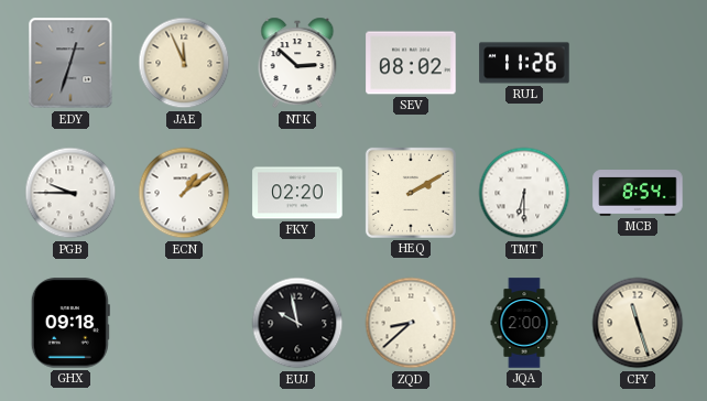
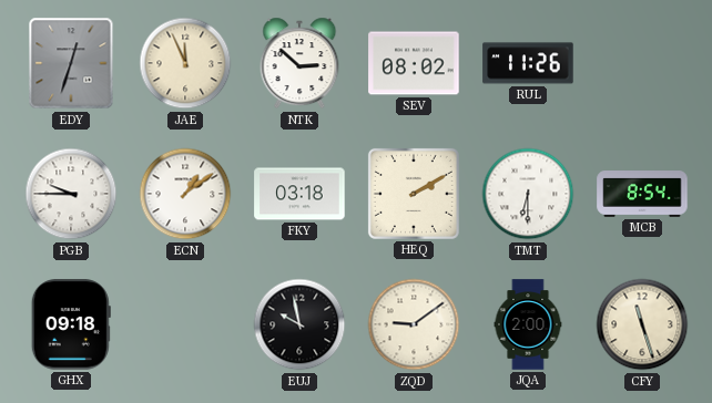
FKY: 02:20 -> 03:18 (299, 194)
ZQD: 8:38 -> 9:09 (414, 324)
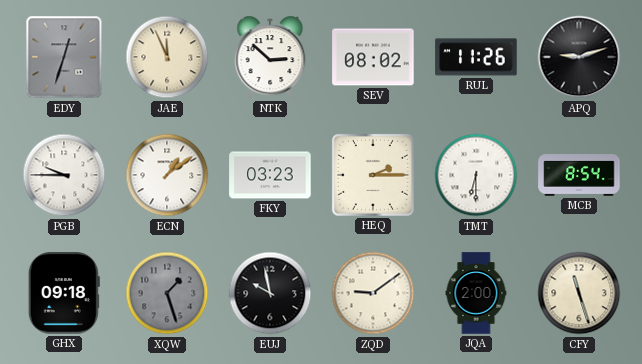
APQ: none -> 9:12 (579, 57)
FKY: 03:18 -> 03:23 (270, 175)
HEQ: 2:10 -> 2:15 (373, 175)
XQW: none -> 1:27 (167, 293)
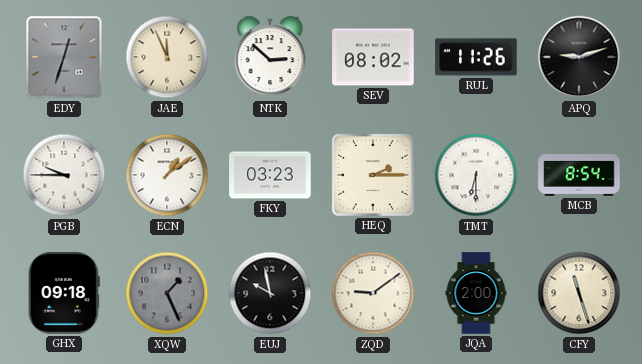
XQW: 1:27 -> 1:26 (167, 293)
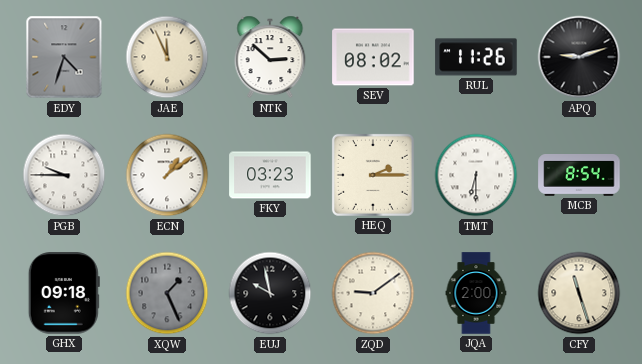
EDY: 12:33 -> 4:33 (64, 57)
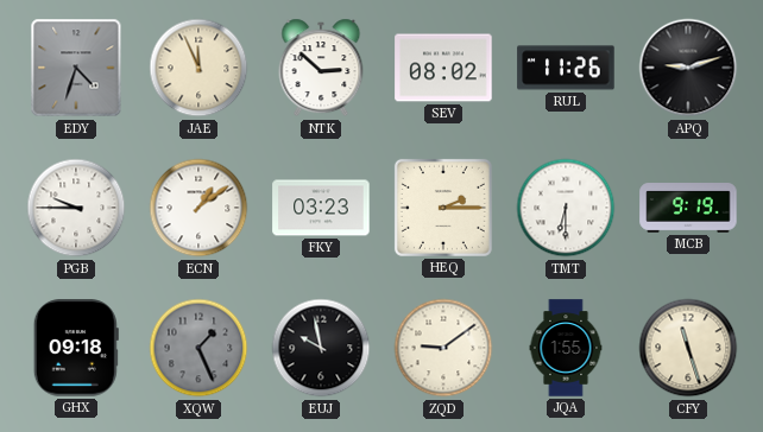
MCB: 8:54 -> 9:19 (688, 209)
JQA: 2:00 -> 1:55 (566, 348)
